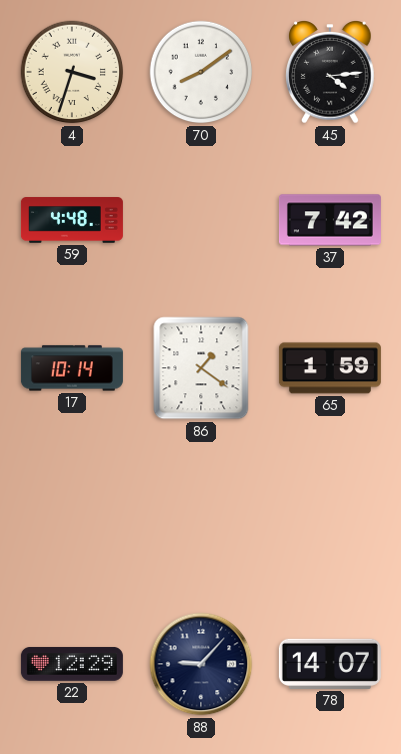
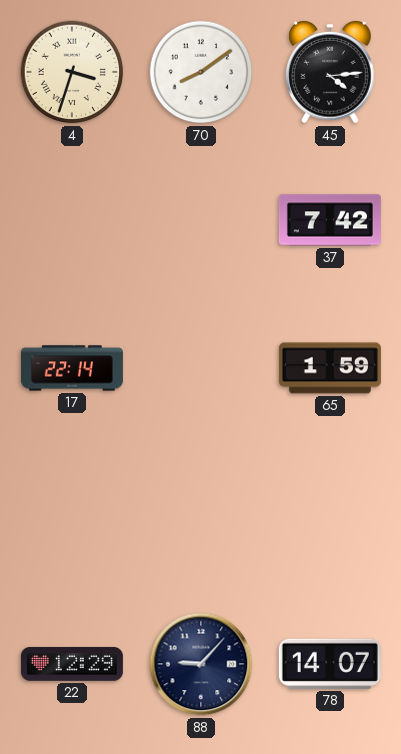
59: 4:48 -> none (72, 220)
17: 10:14 -> 22:14 (72, 368)
86: 1:21 -> none (201, 368)
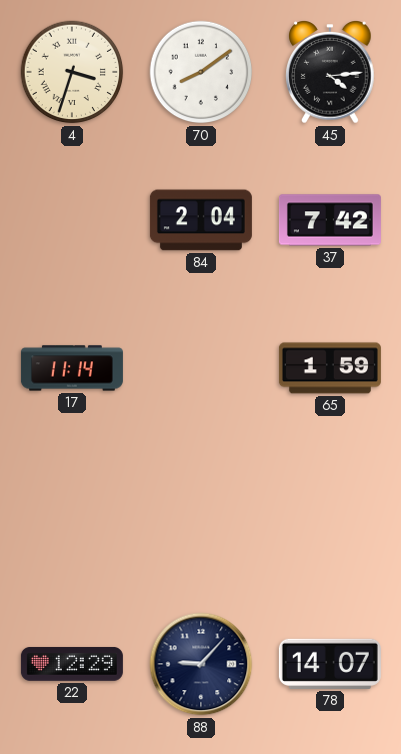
84: none -> 2:04 (201, 220)
17: 22:14 -> 11:14 (72, 368)
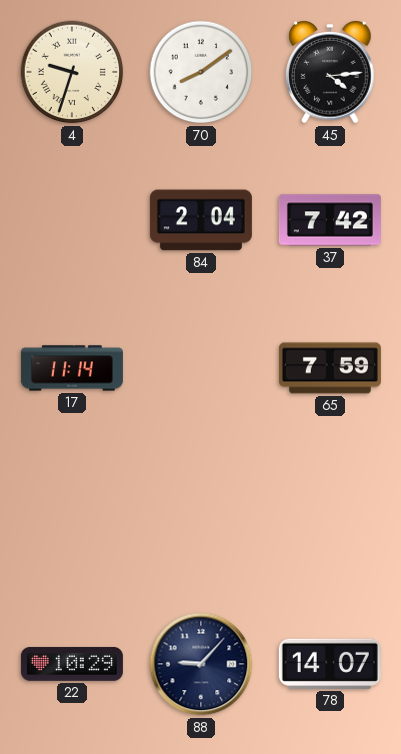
4: 3:33 -> 9:33 (72, 72)
65: 1:59 -> 7:59 (330, 368)
22: 12:29 -> 10:29 (72, 664)
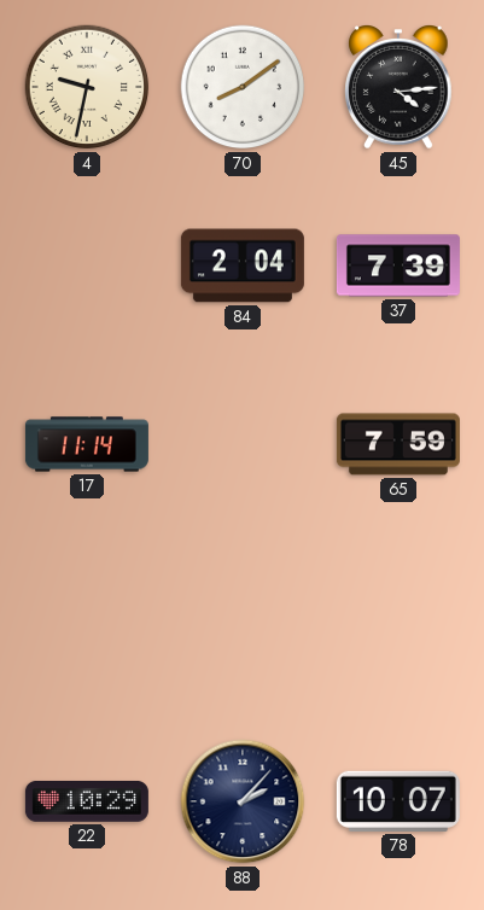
4: 9:33 -> 9:32 (87, 87)
37: 7:42 -> 7:39 (398, 266)
88: 9:07 -> 2:07 (243, 801)
78: 14:07 -> 10:07 (398, 801)
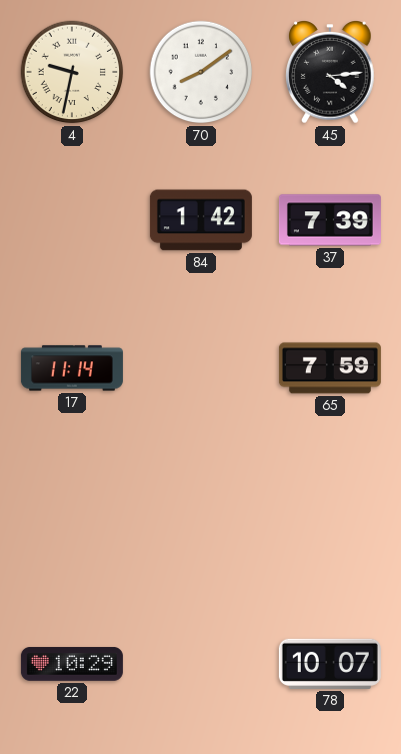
84: 2:04 -> 1:42 (201, 220)
88: 2:07 -> none (243, 801)
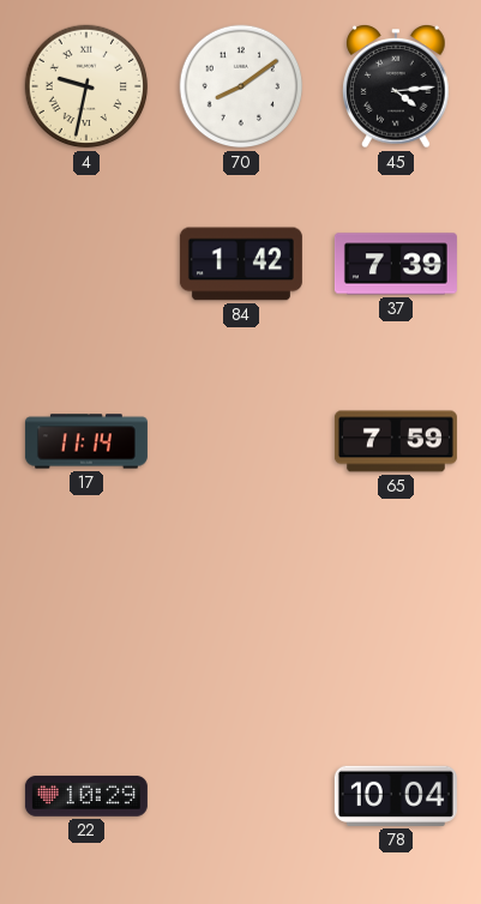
78: 10:07 -> 10:04 (396, 796)
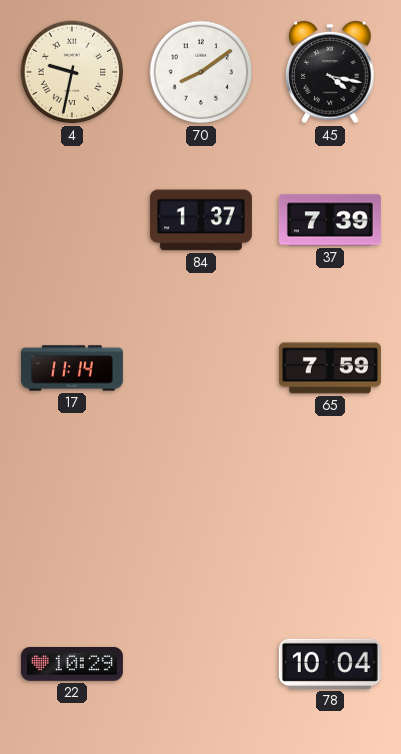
45: 4:14 -> 4:17 (330, 73)
84: 1:42 -> 1:37 (201, 220)
